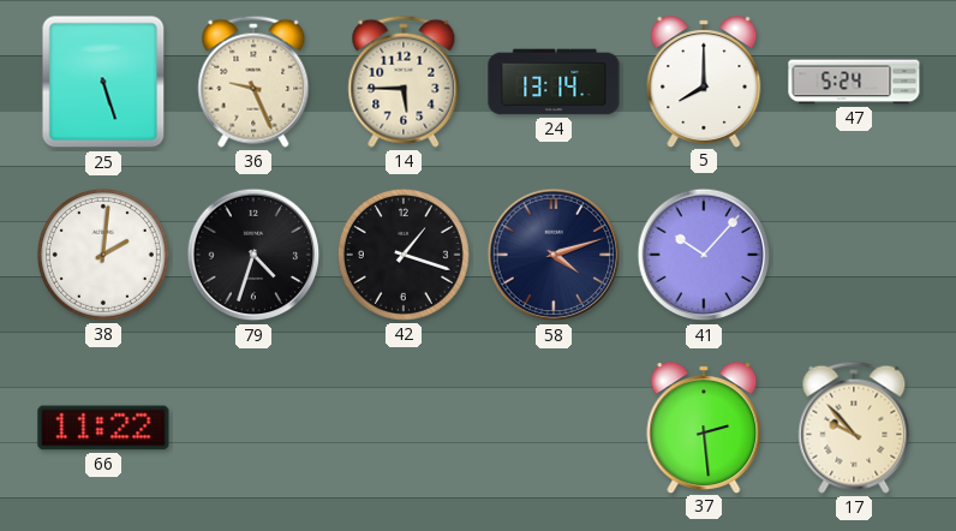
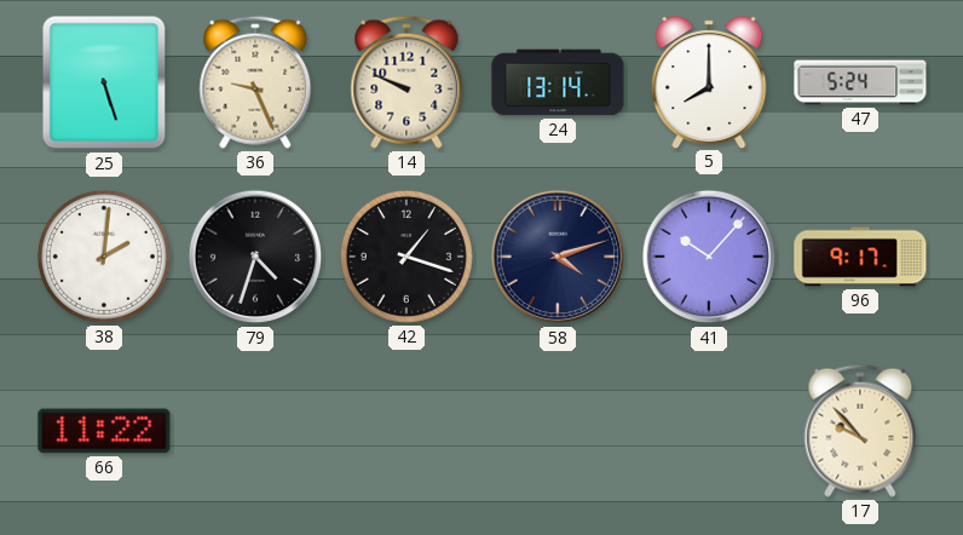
14: 5:45 -> 9:49 (406, 82)
96: none -> 9:17 (860, 257)
37: 2:29 -> none (704, 428)
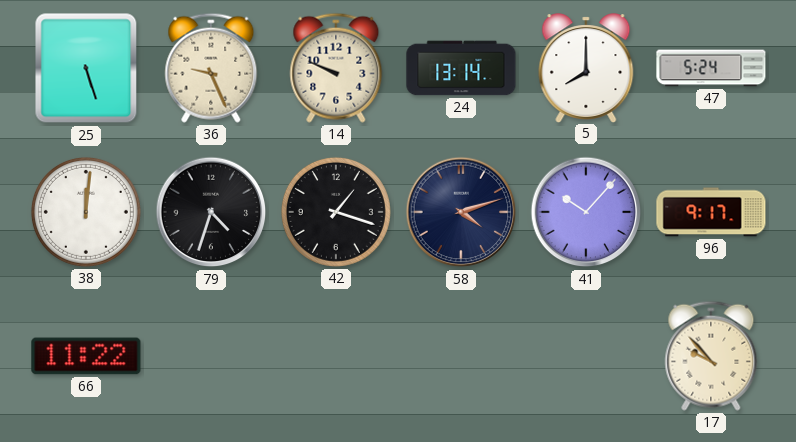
38: 2:01 -> 12:01 (86, 212)
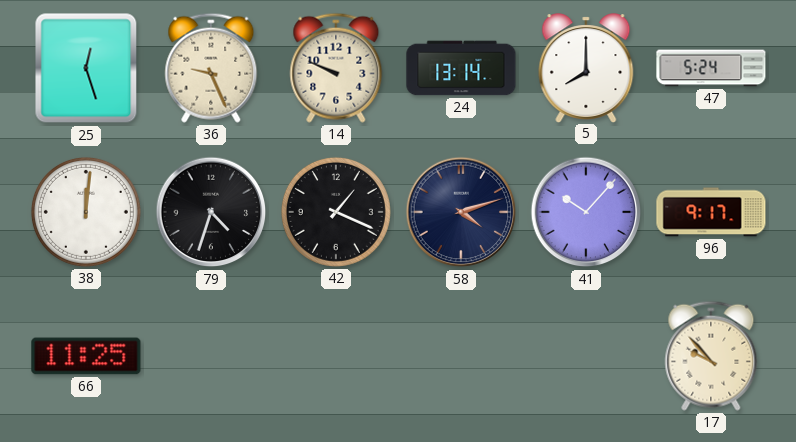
25: 5:27 -> 12:27 (86, 68)
42: 1:18 -> 1:19 (336, 212)
66: 11:22 -> 11:25 (86, 356)
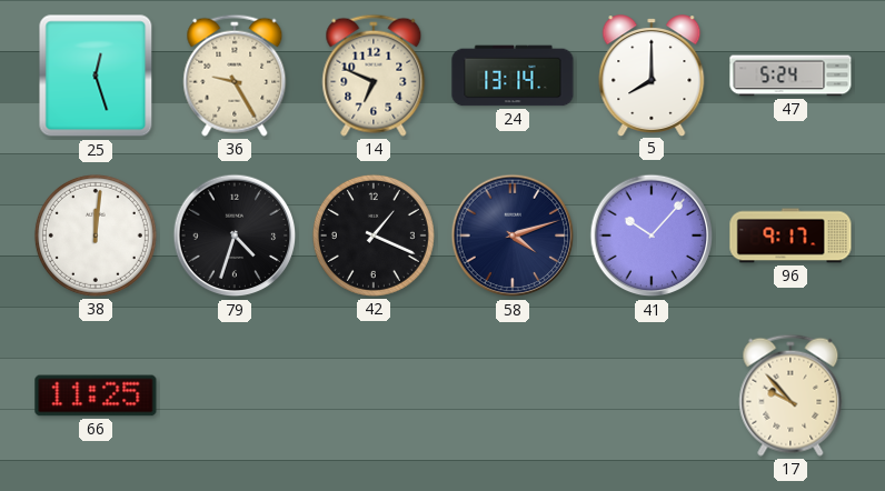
36: 9:26 -> 9:25 (235, 76)
14: 9:49 -> 6:49 (374, 76)
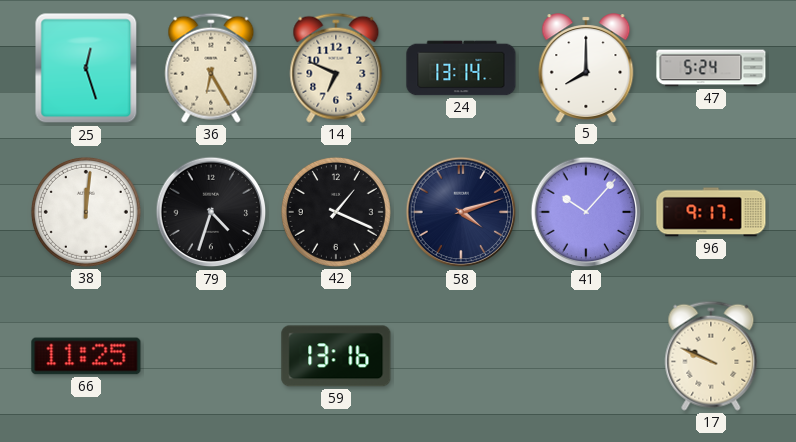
36: 9:25 -> 6:25 (211, 68)
59: none -> 13:16 (336, 356)
17: 9:53 -> 9:49 (711, 356)
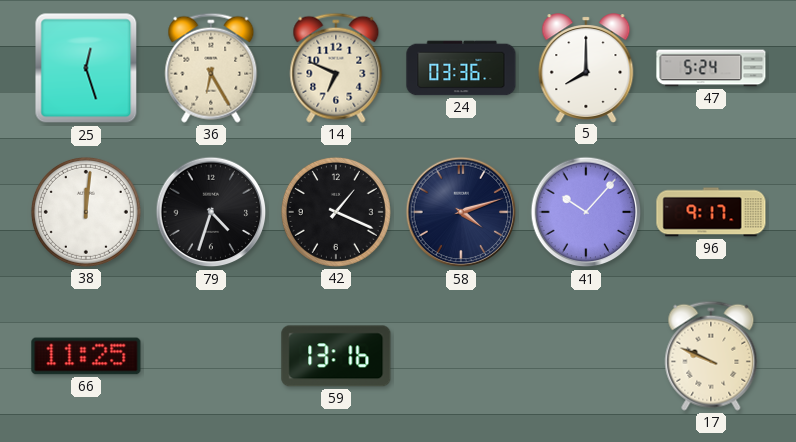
24: 13:14 -> 03:36 (461, 68)
